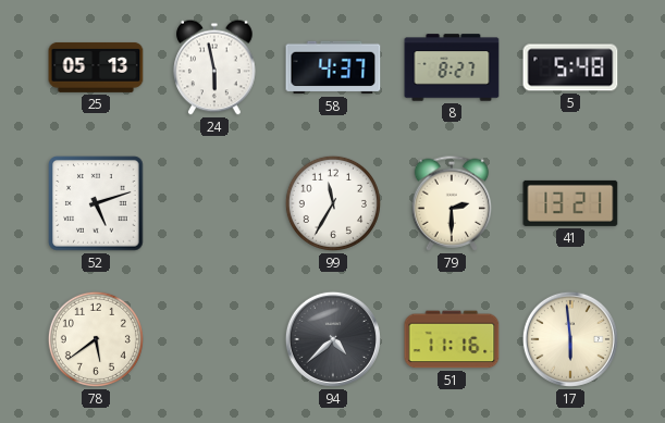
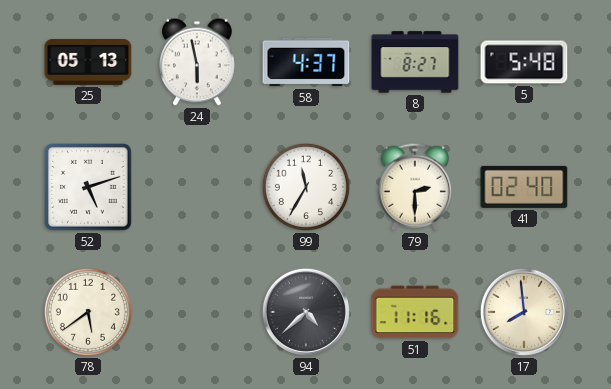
41: 13:21 -> 02:40 (524, 187)
17: 5:59 -> 7:59 (524, 312)
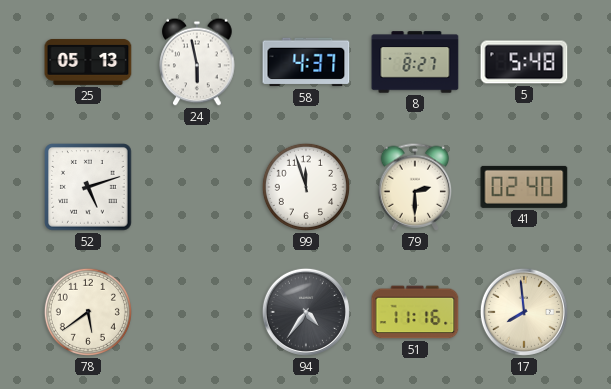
99: 11:35 -> 11:57 (306, 187)
94: 4:38 -> 4:36 (306, 312)
